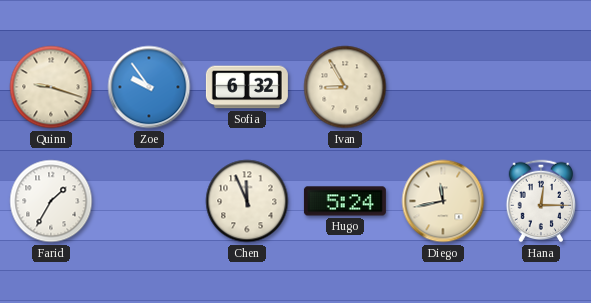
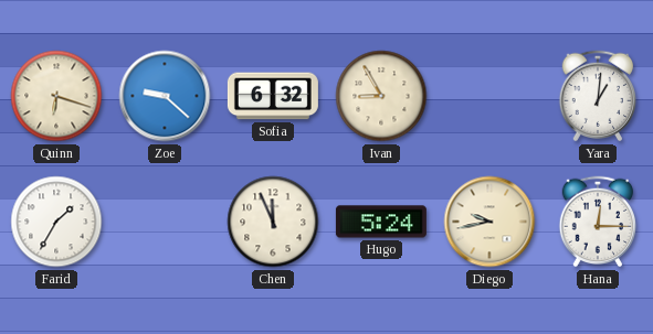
Quinn: 9:18 -> 6:18 (56, 96)
Zoe: 9:54 -> 9:22 (165, 96)
Yara: none -> 1:01 (598, 96)
Diego: 11:43 -> 9:43 (489, 222)
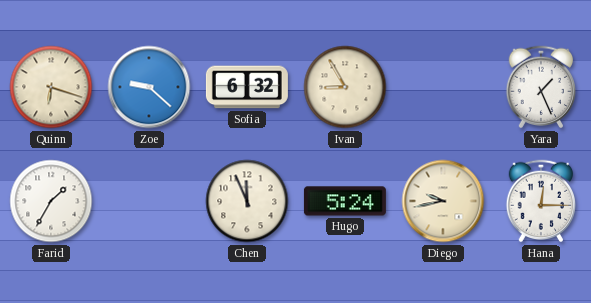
Yara: 1:01 -> 1:26 (541, 87)
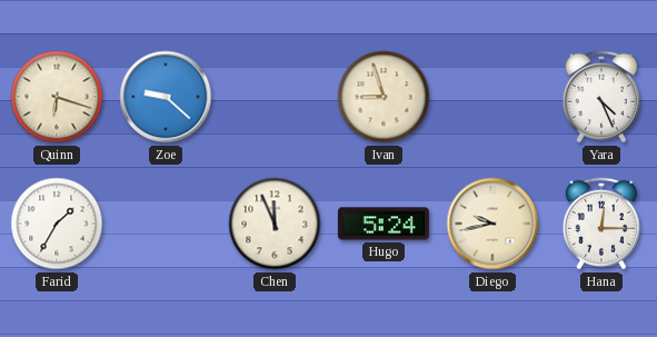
Sofia: 6:32 -> none (247, 87)
Ivan: 8:55 -> 8:57 (384, 97)
Yara: 1:26 -> 4:26 (601, 97)
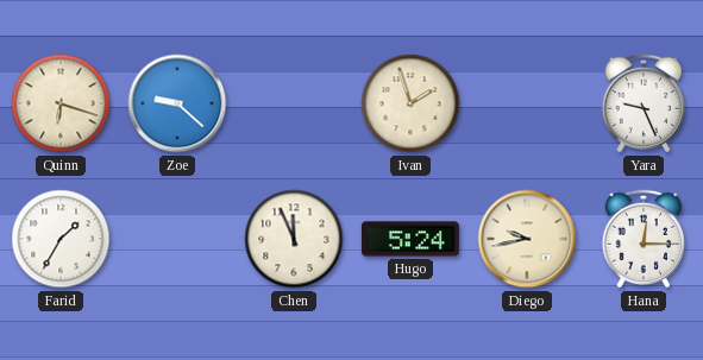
Ivan: 8:57 -> 1:57 (410, 103)
Yara: 4:26 -> 9:26 (644, 103)
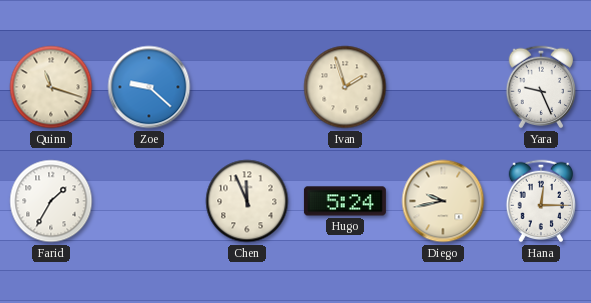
Quinn: 6:18 -> 11:18 (51, 87)
